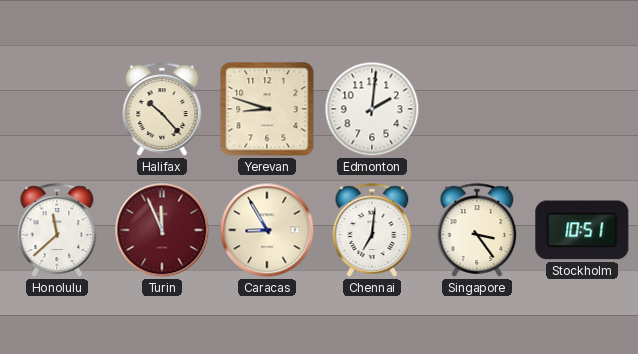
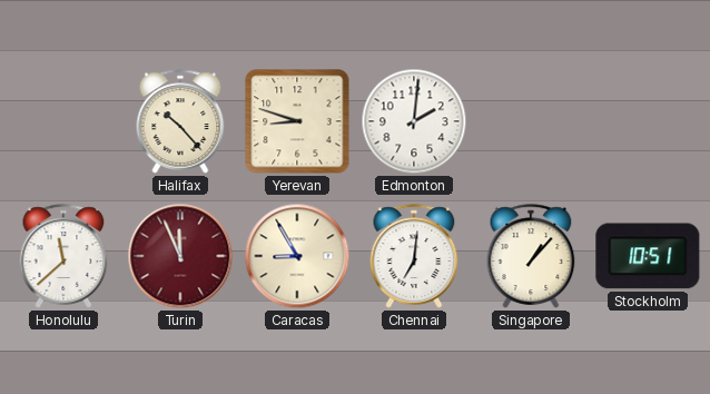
Singapore: 3:24 -> 1:07 (531, 256)
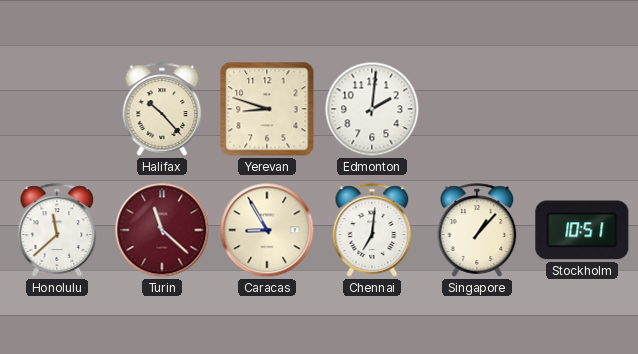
Turin: 11:56 -> 11:22 (162, 230)
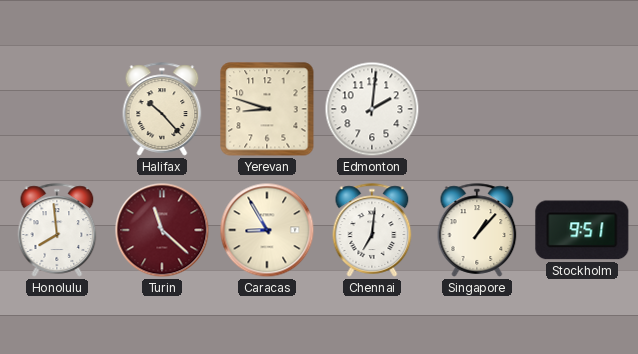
Honolulu: 11:38 -> 7:59 (57, 230)
Stockholm: 10:51 -> 9:51 (582, 230)
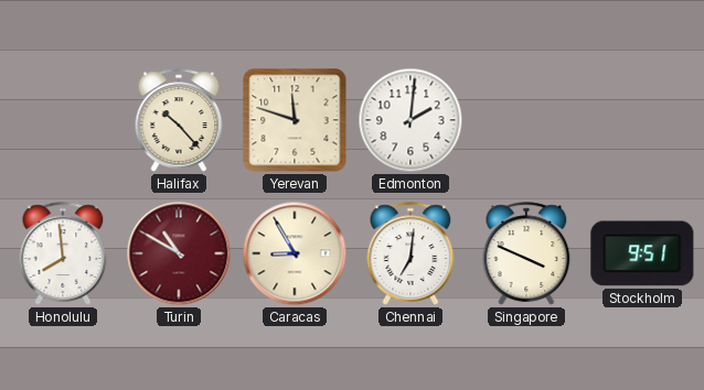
Yerevan: 8:48 -> 11:48 (295, 120)
Turin: 11:22 -> 10:50 (179, 253)
Singapore: 1:07 -> 3:49 (526, 253)
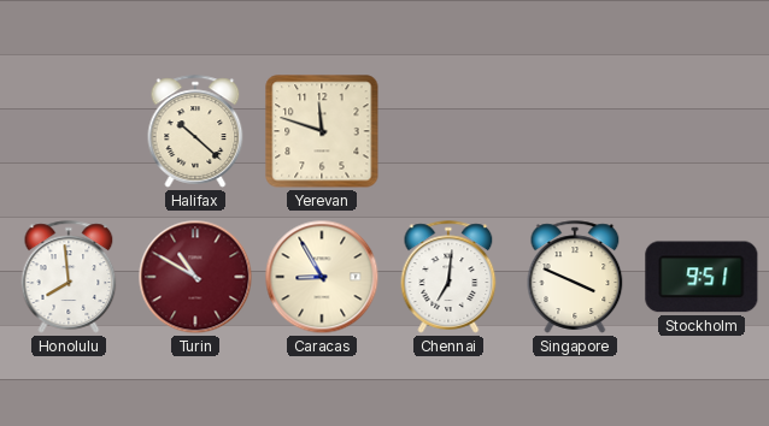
Halifax: 10:23 -> 10:22 (195, 131)
Edmonton: 2:01 -> none (410, 120)
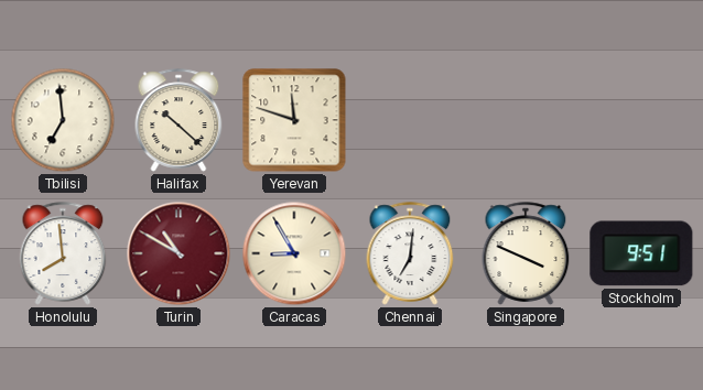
Tbilisi: none -> 6:59 (63, 120)
